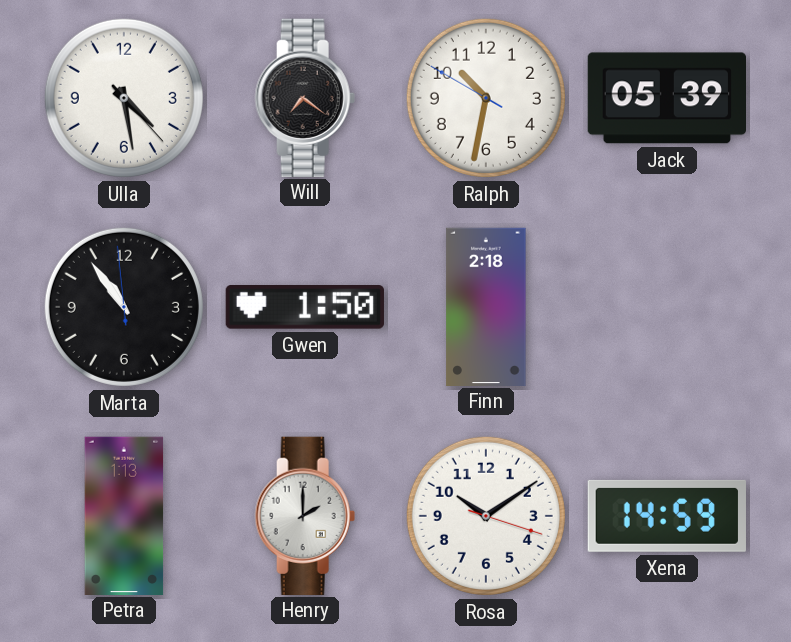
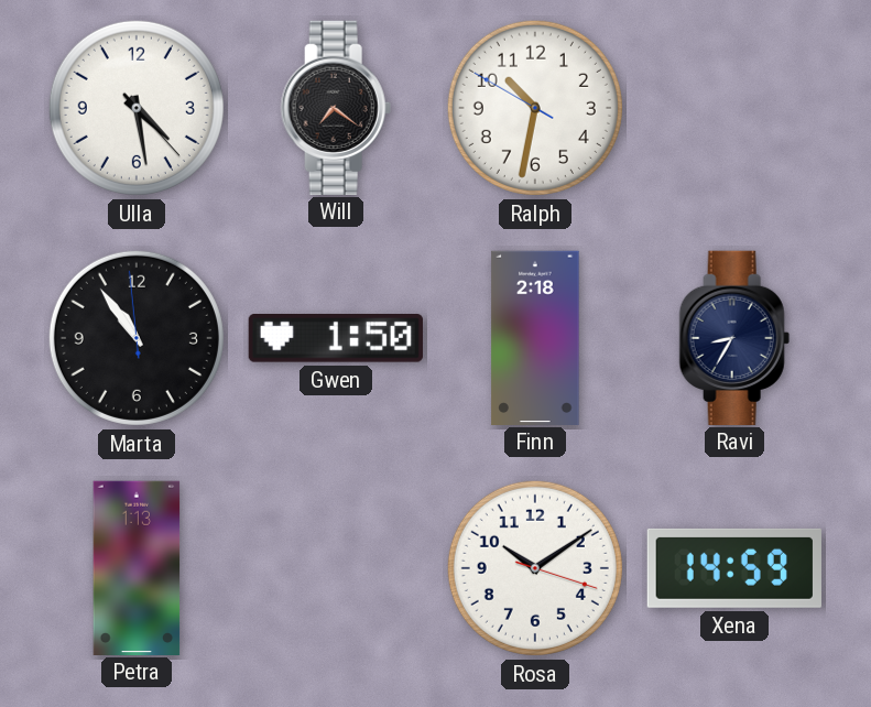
Jack: 05:39 -> none (666, 98)
Ravi: none -> 8:35 (734, 337)
Henry: 2:00 -> none (305, 515)
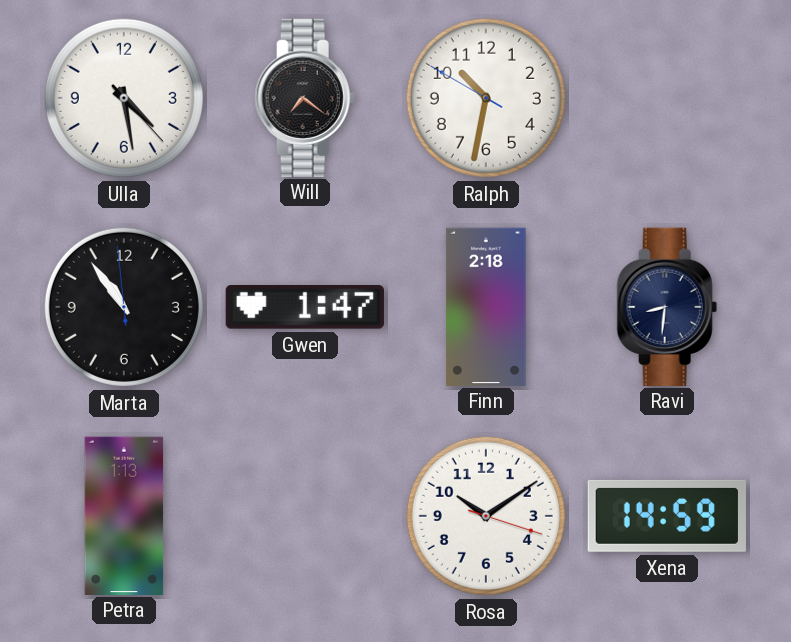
Gwen: 1:50 -> 1:47 (305, 308)
Ravi: 8:35 -> 8:31 (667, 306)
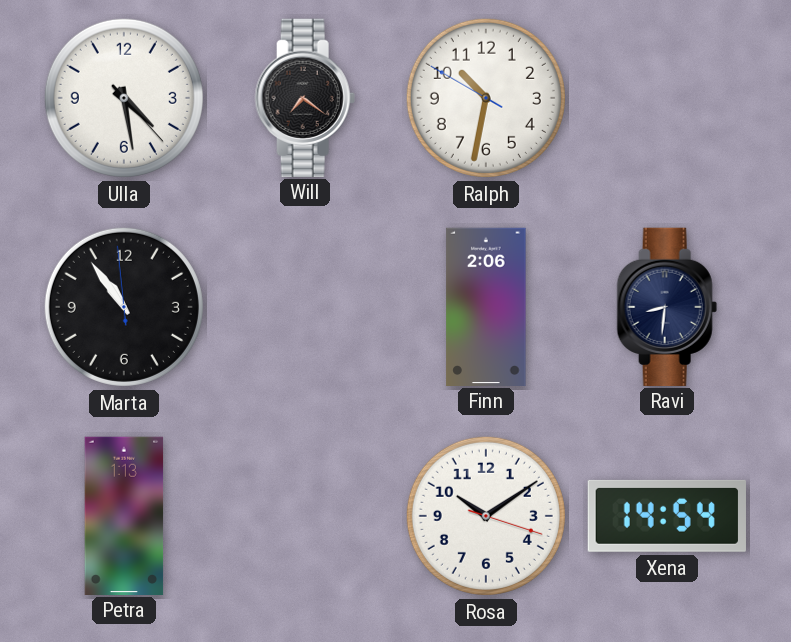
Gwen: 1:47 -> none (305, 308)
Finn: 2:18 -> 2:06 (486, 306)
Xena: 14:59 -> 14:54 (667, 516)
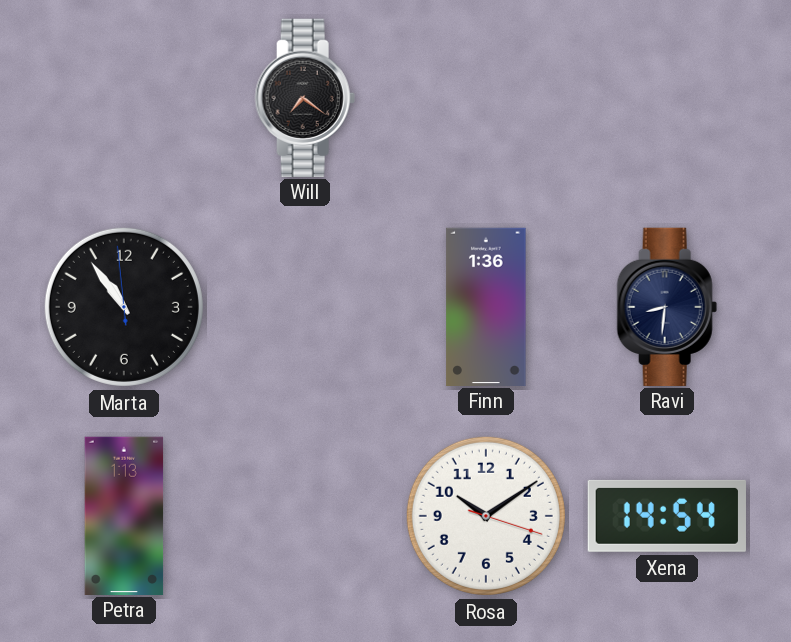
Ulla: 4:28 -> none (124, 98)
Ralph: 10:31 -> none (486, 98)
Finn: 2:06 -> 1:36 (486, 306)
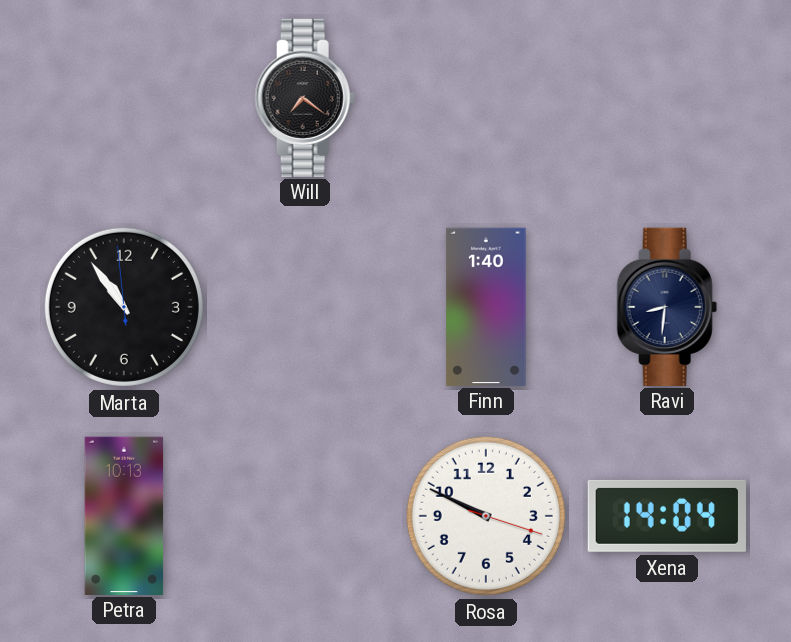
Finn: 1:36 -> 1:40 (486, 306)
Petra: 1:13 -> 10:13 (124, 515)
Rosa: 10:09 -> 9:49 (486, 516)
Xena: 14:54 -> 14:04 (667, 516)
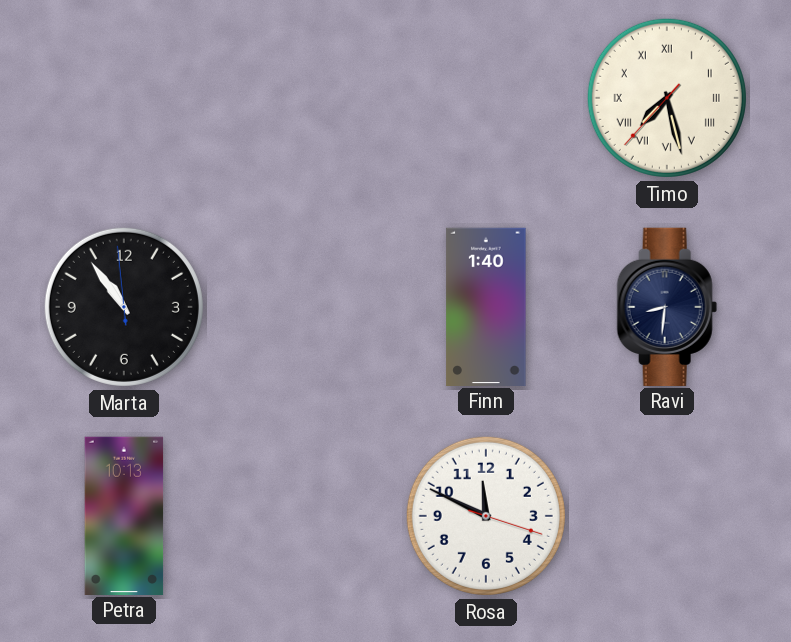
Will: 7:21 -> none (305, 97)
Timo: none -> 7:27 (667, 98)
Rosa: 9:49 -> 11:49 (486, 516)
Xena: 14:04 -> none (667, 516)
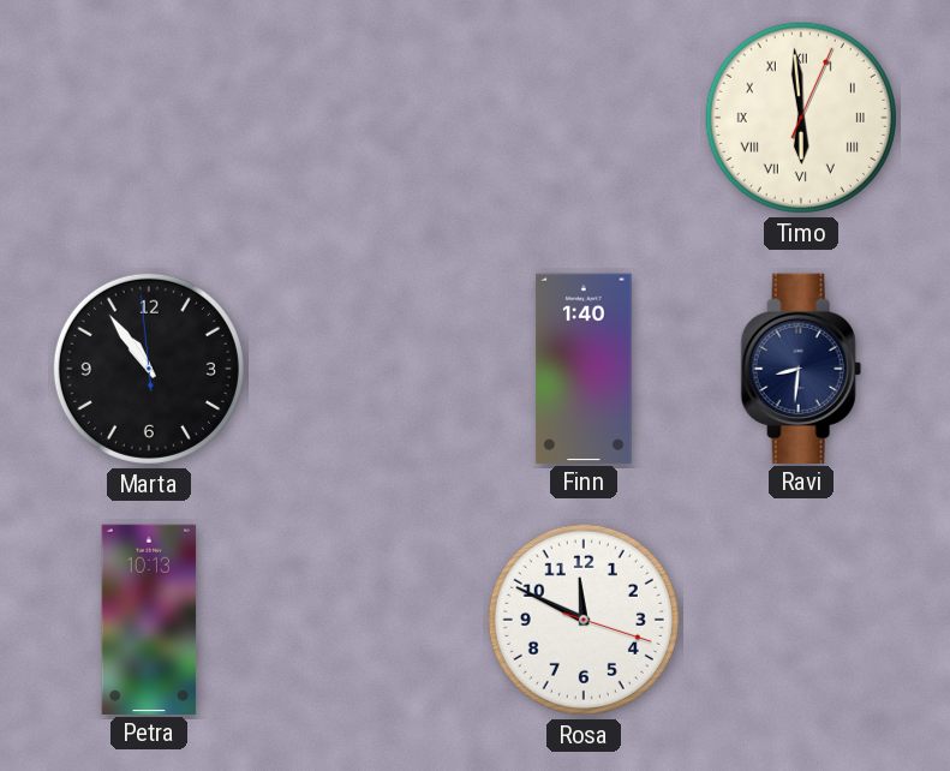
Timo: 7:27 -> 5:59 (801, 118)
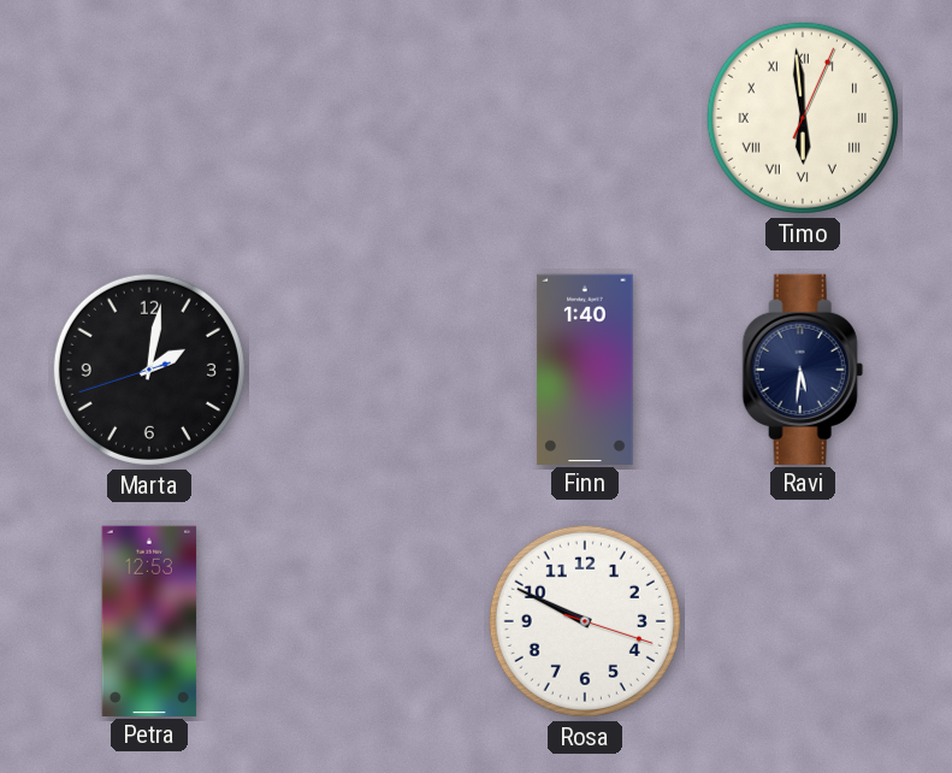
Marta: 10:53 -> 2:01 (149, 370)
Ravi: 8:31 -> 5:31 (803, 368)
Petra: 10:13 -> 12:53 (149, 620)
Rosa: 11:49 -> 9:49 (585, 621)
